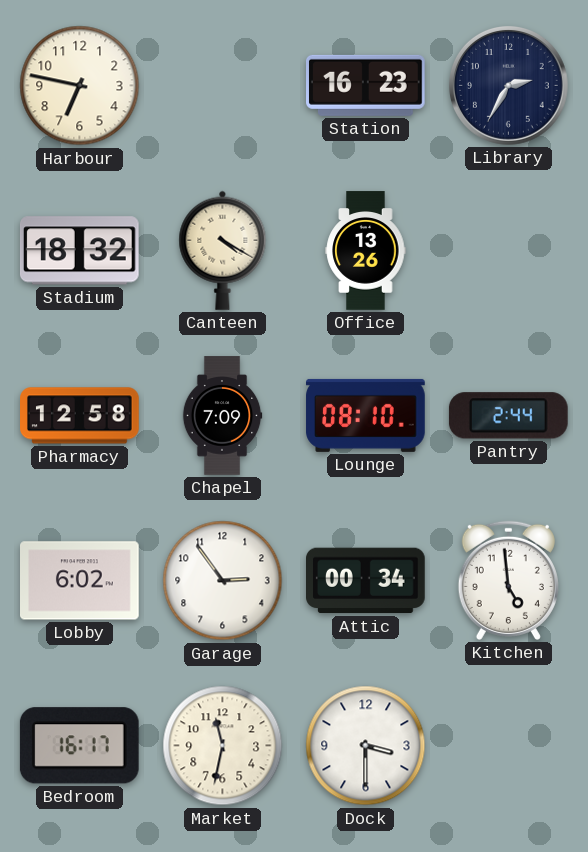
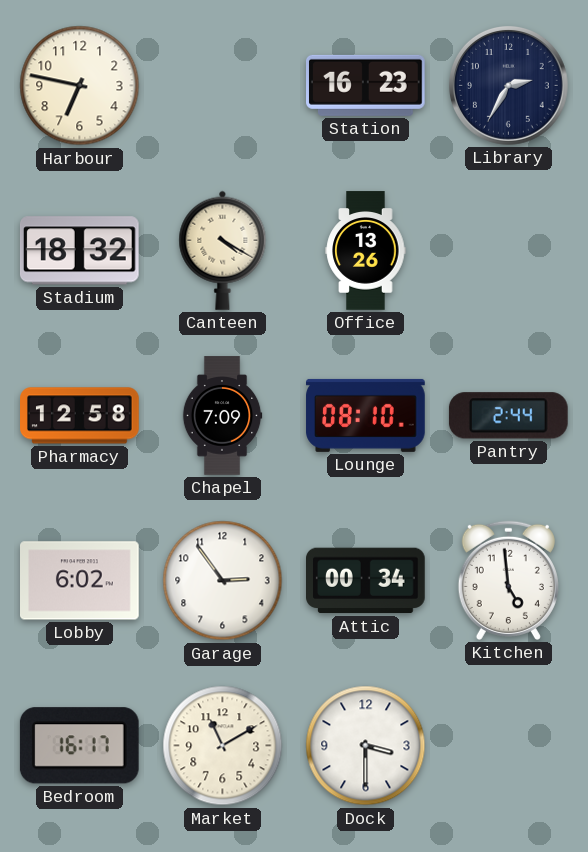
Market: 11:32 -> 11:10 (223, 746)
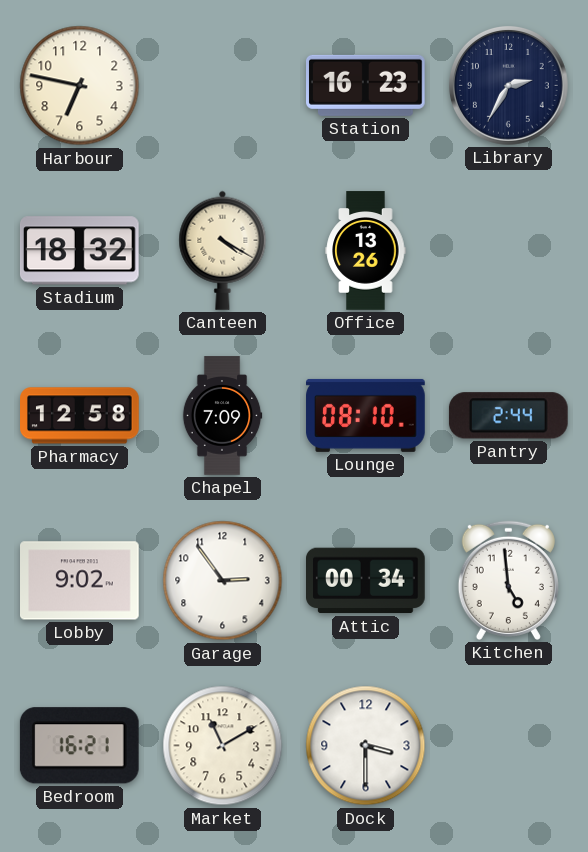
Lobby: 6:02 -> 9:02 (80, 581)
Bedroom: 16:17 -> 16:21 (79, 746)
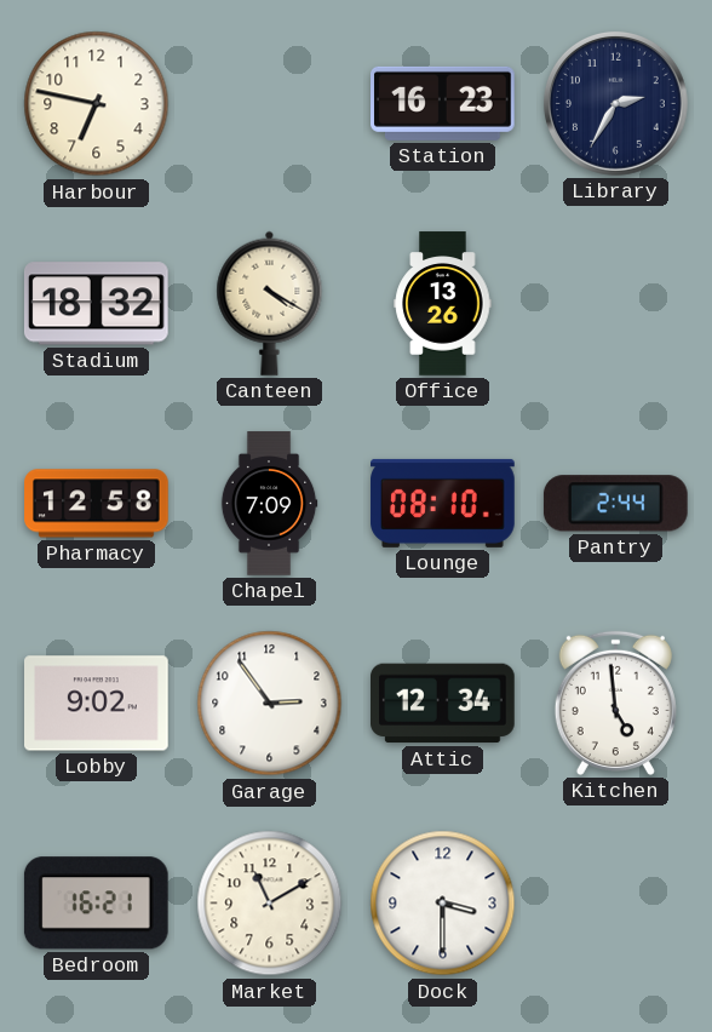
Attic: 00:34 -> 12:34 (443, 704)
